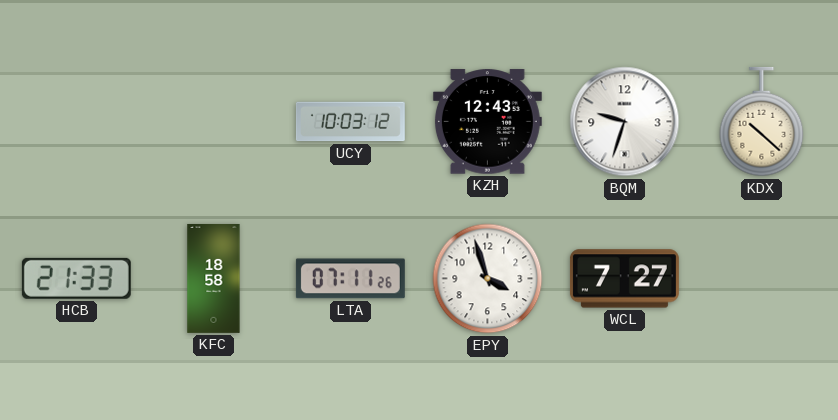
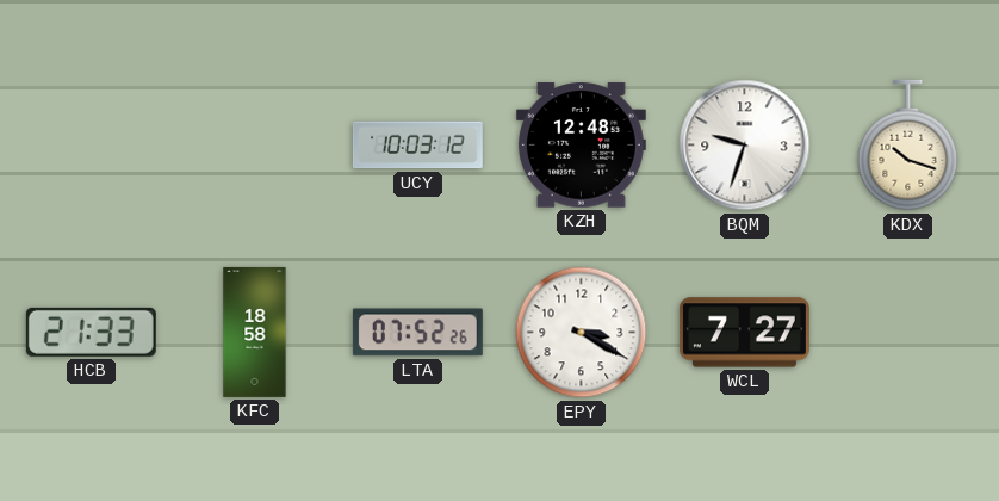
KZH: 12:43 -> 12:48 (581, 146)
KDX: 10:22 -> 10:18 (908, 146)
LTA: 07:11 -> 07:52 (417, 333)
EPY: 3:57 -> 3:20 (582, 333)
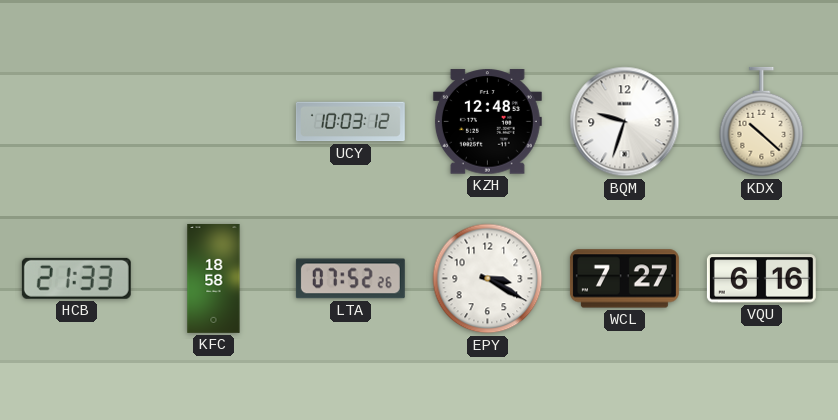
KDX: 10:18 -> 10:22 (762, 122)
VQU: none -> 6:16 (761, 279)
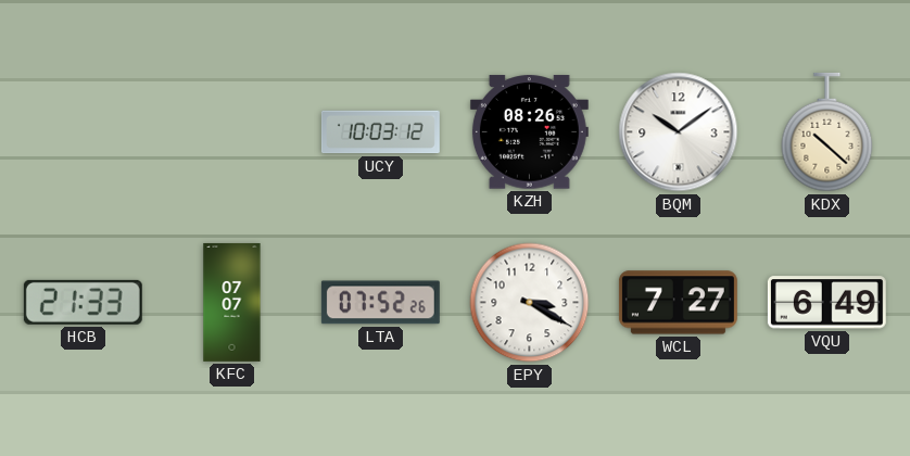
KZH: 12:48 -> 08:26 (529, 132)
BQM: 9:33 -> 10:09 (679, 132)
KFC: 18:58 -> 07:07 (232, 302)
VQU: 6:16 -> 6:49 (826, 303)
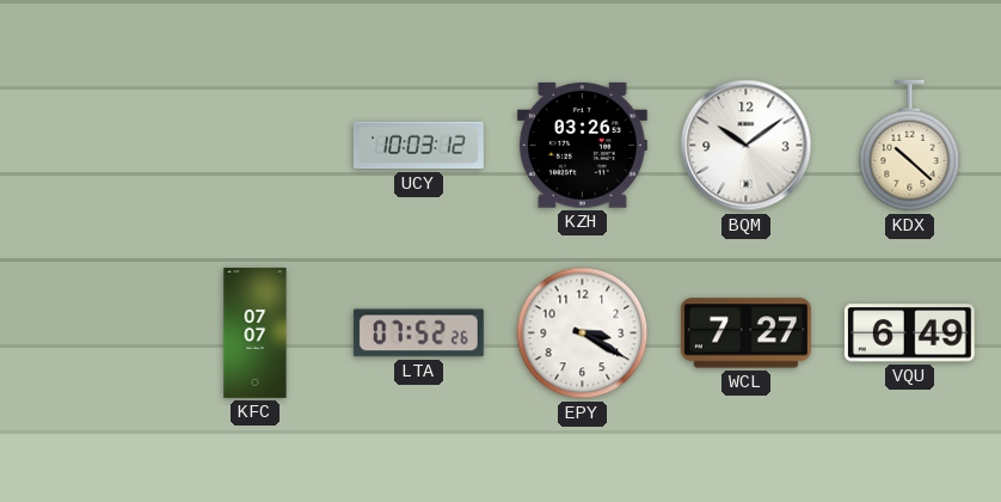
KZH: 08:26 -> 03:26 (582, 146)
HCB: 21:33 -> none (83, 302)
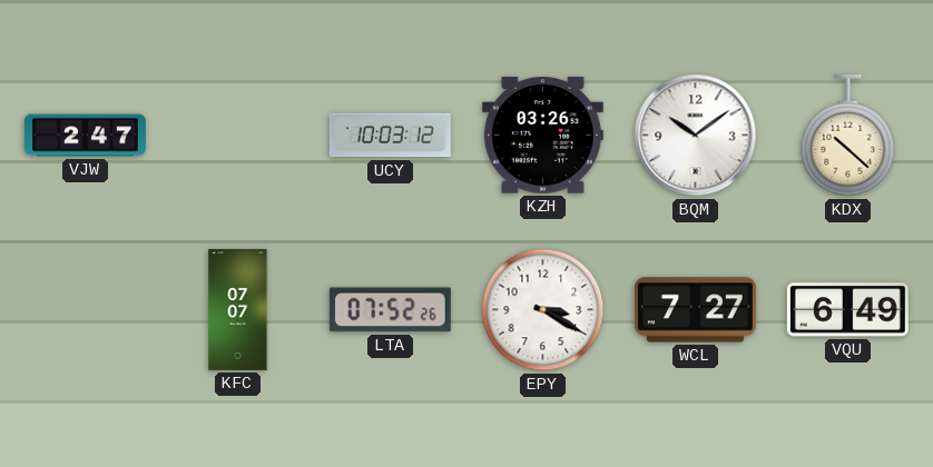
VJW: none -> 2:47 (85, 136)
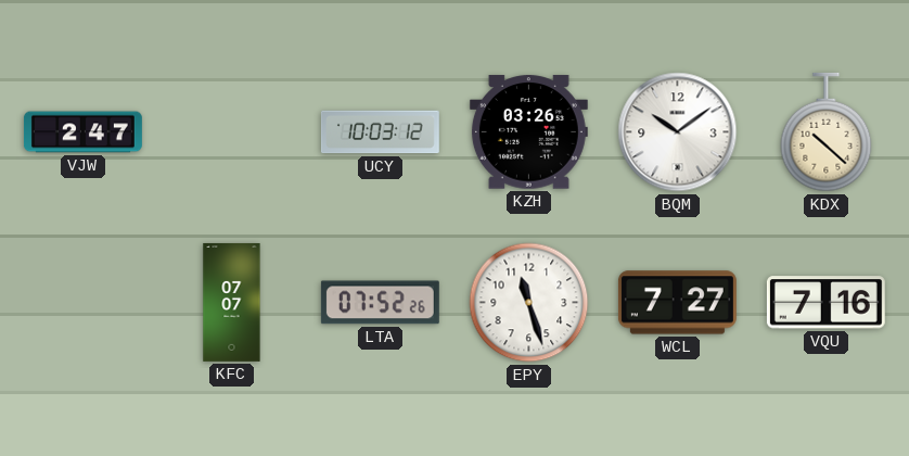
EPY: 3:20 -> 11:27 (529, 303)
VQU: 6:49 -> 7:16 (825, 303)
